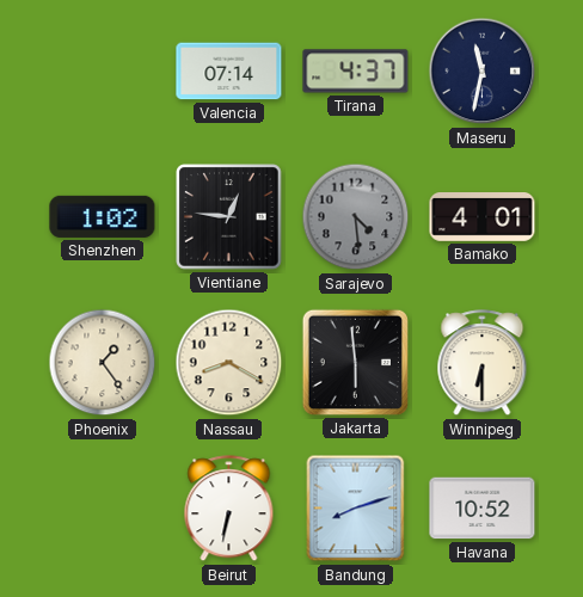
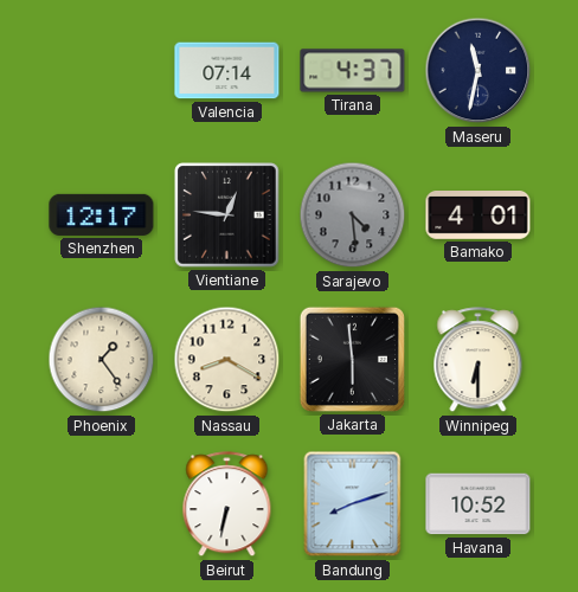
Shenzhen: 1:02 -> 12:17 (102, 214)
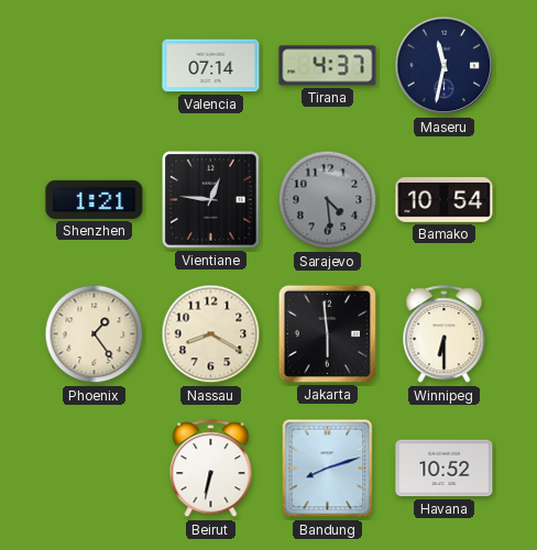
Shenzhen: 12:17 -> 1:21 (95, 199)
Bamako: 4:01 -> 10:54 (445, 200)
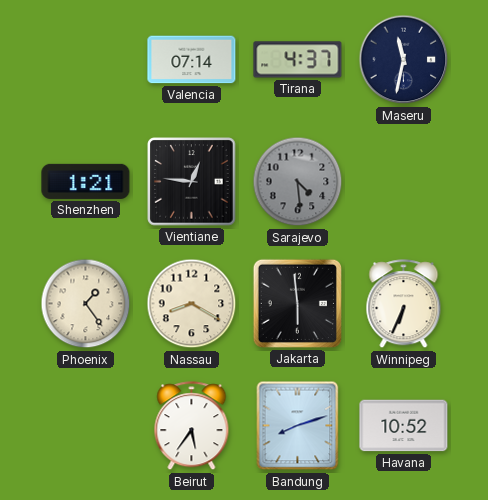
Bamako: 10:54 -> none (445, 200)
Winnipeg: 6:30 -> 6:34 (404, 304)
Beirut: 6:32 -> 5:36 (192, 426)
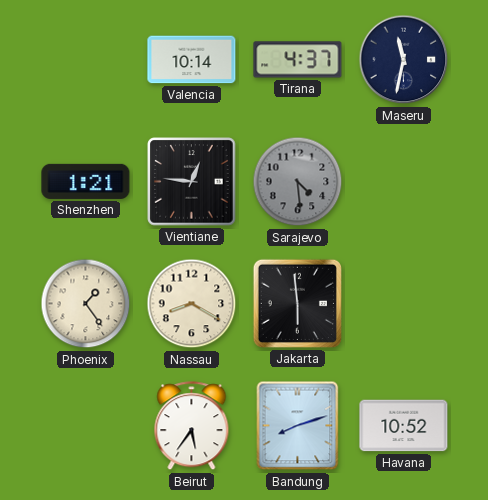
Valencia: 07:14 -> 10:14 (192, 60)
Winnipeg: 6:34 -> none (404, 304)
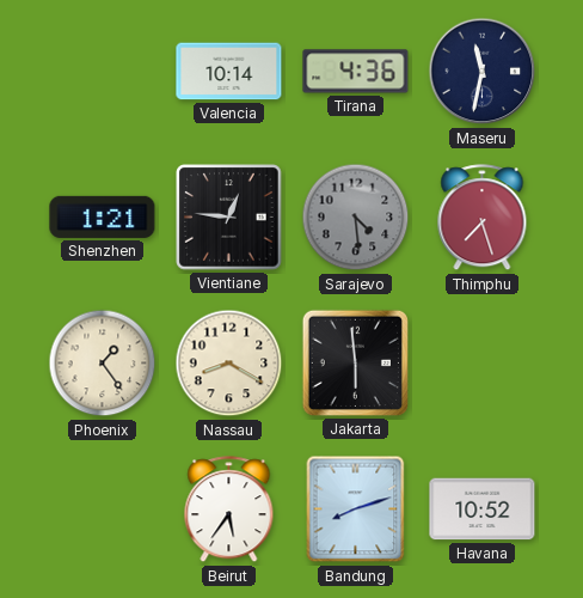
Tirana: 4:37 -> 4:36 (356, 72)
Thimphu: none -> 7:27 (483, 218)
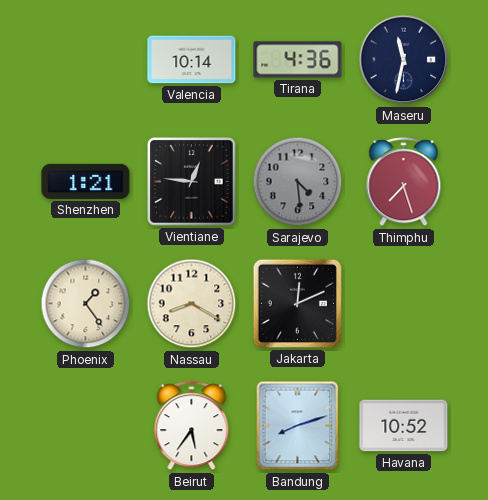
Jakarta: 5:59 -> 12:11 (297, 303)
